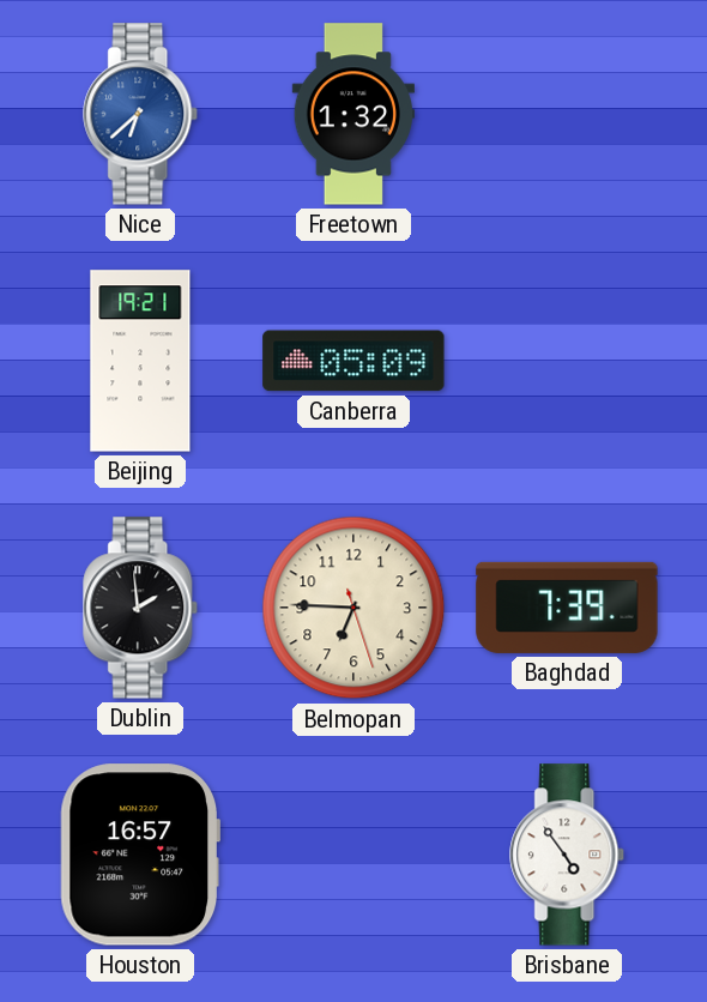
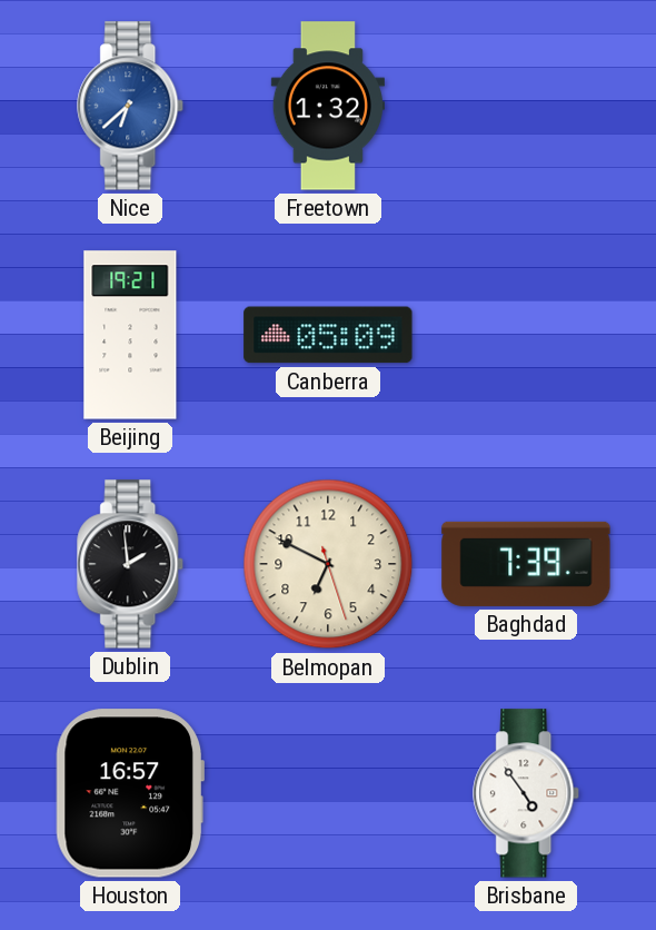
Belmopan: 6:45 -> 6:49 (328, 564)
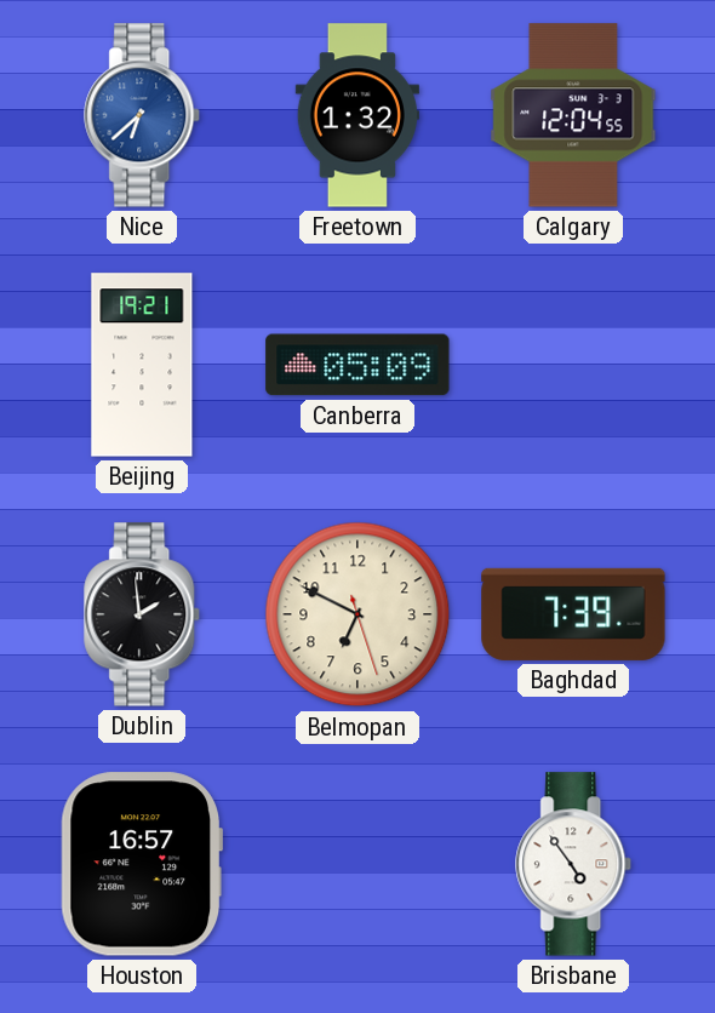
Calgary: none -> 12:04 (573, 115)
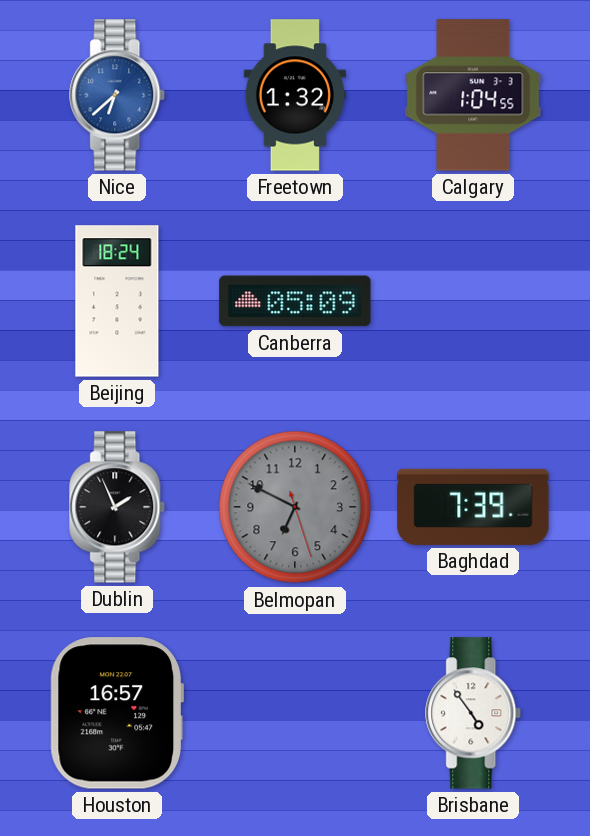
Calgary: 12:04 -> 1:04 (473, 95)
Beijing: 19:21 -> 18:24 (117, 301)
Dublin: 1:59 -> 1:56 (118, 507)
Belmopan dial: cream -> grey (295, 507)
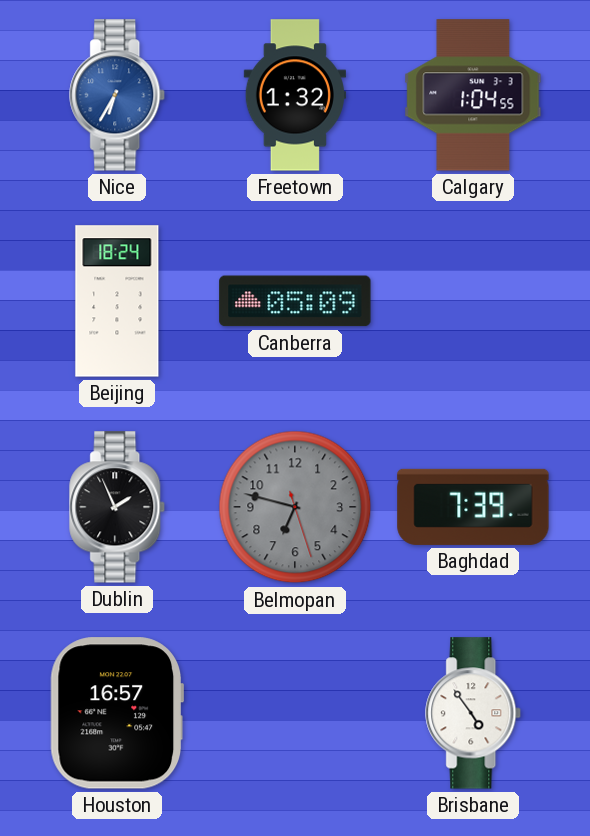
Nice: 6:38 -> 6:35 (118, 95)
Belmopan: 6:49 -> 6:47 (295, 507)
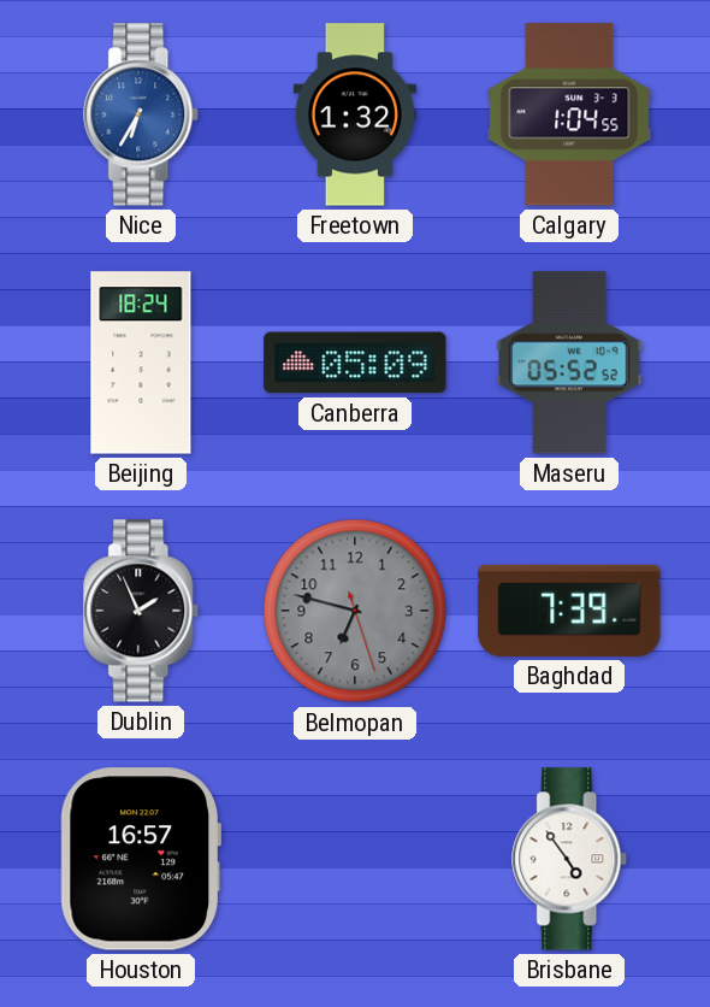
Maseru: none -> 05:52 (569, 363)
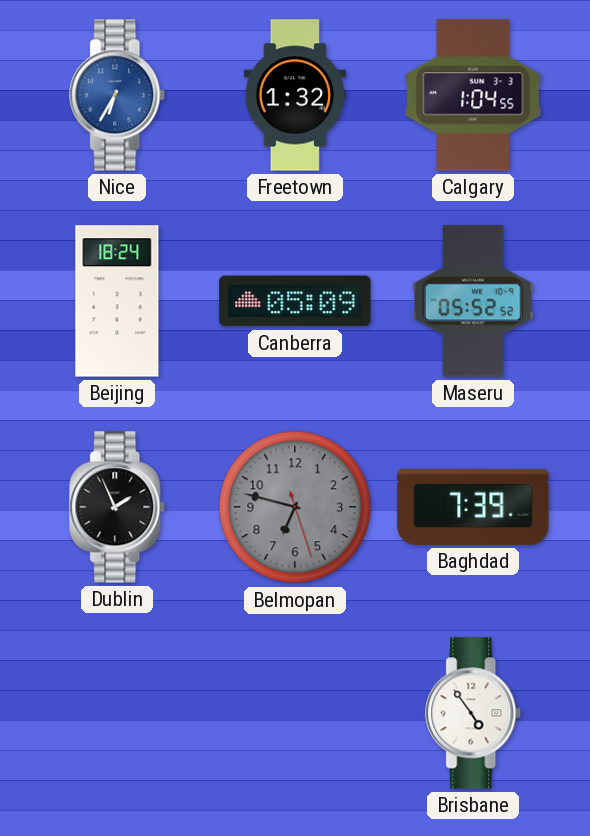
Houston: 16:57 -> none (141, 859)
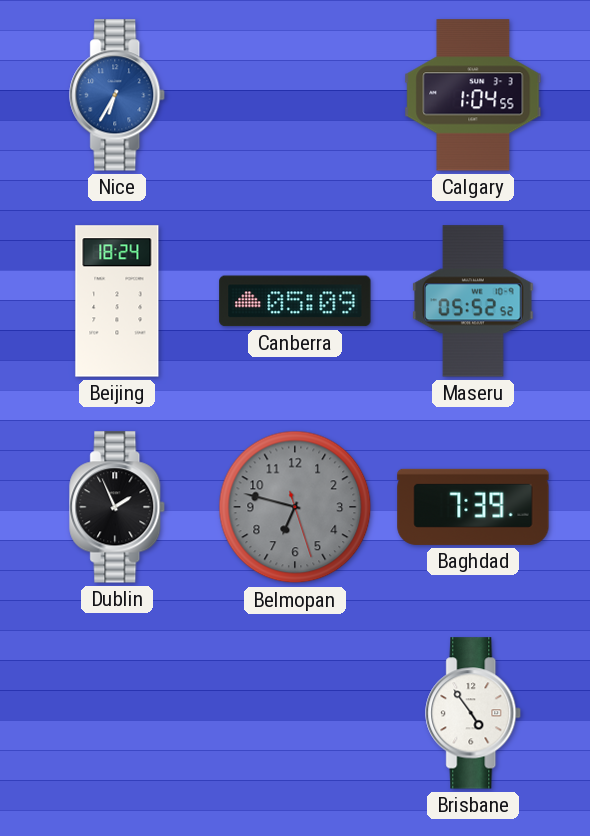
Freetown: 1:32 -> none (295, 95)
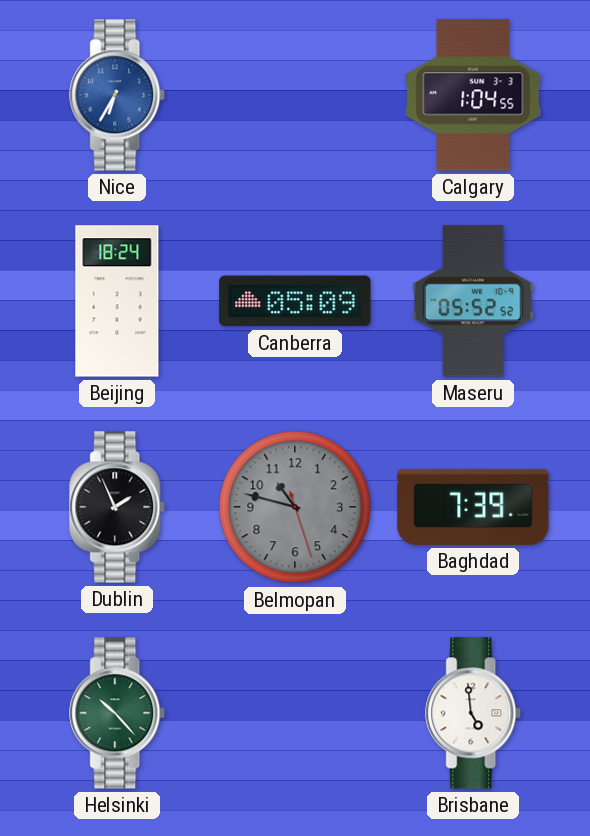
Belmopan: 6:47 -> 10:47 (295, 507)
Helsinki: none -> 10:23 (118, 713)
Brisbane: 4:54 -> 4:59 (474, 713)
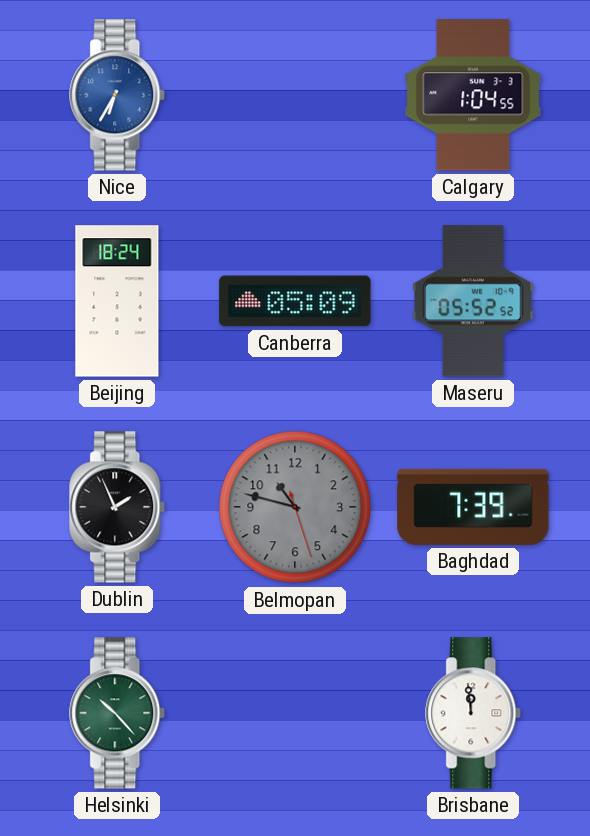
Brisbane: 4:59 -> 11:59 (474, 713)
